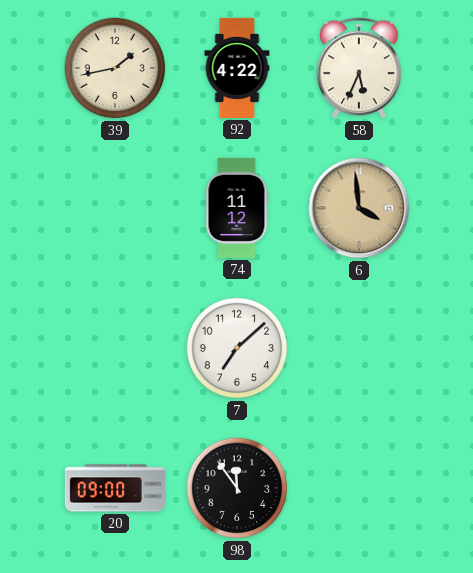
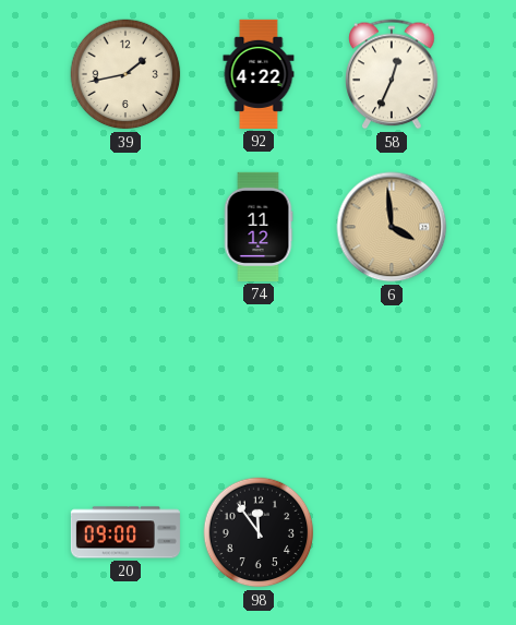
58: 5:34 -> 12:34 (392, 74)
7: 7:08 -> none (237, 348)
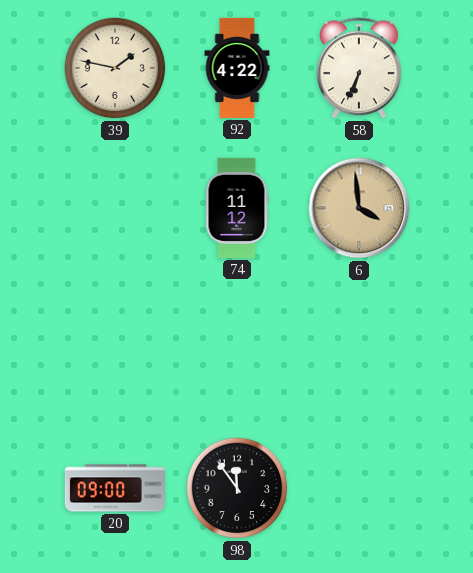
39: 1:43 -> 1:47 (115, 68)
58: 12:34 -> 6:34 (359, 68)
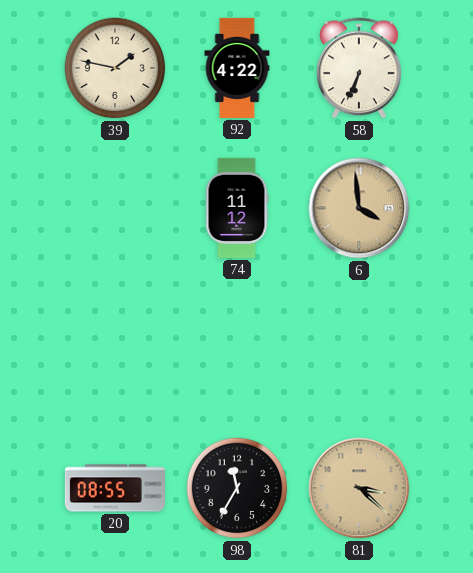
20: 09:00 -> 08:55 (115, 488)
98: 11:54 -> 11:35 (237, 488)
81: none -> 3:22 (359, 488)
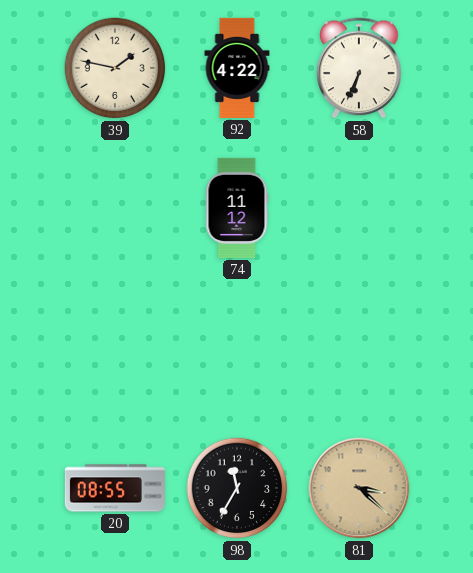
6: 3:59 -> none (359, 208)
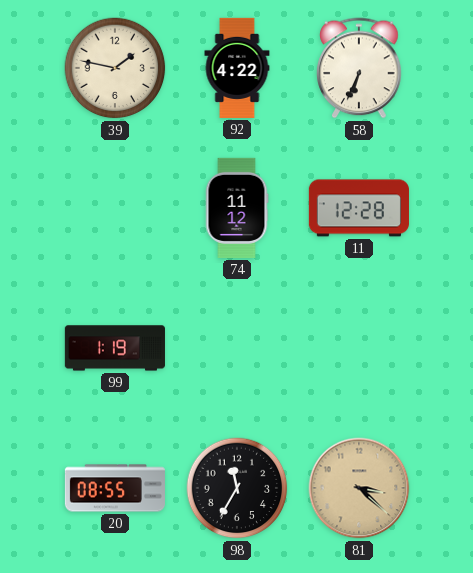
11: none -> 12:28 (359, 208)
99: none -> 1:19 (115, 348)
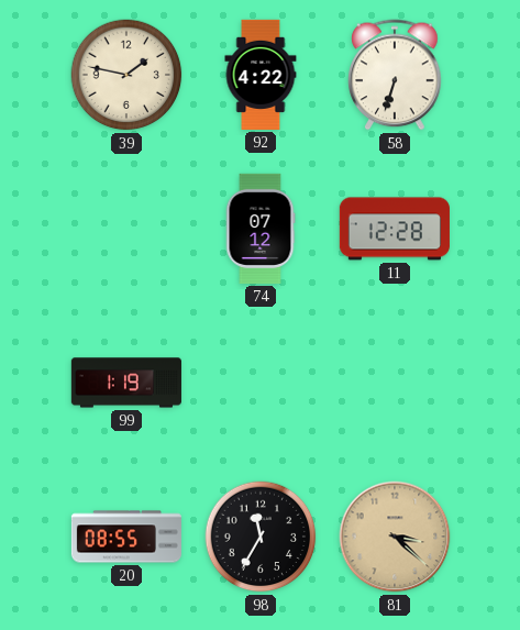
58: 6:34 -> 6:33 (395, 75)
74: 11:12 -> 07:12 (261, 229)
